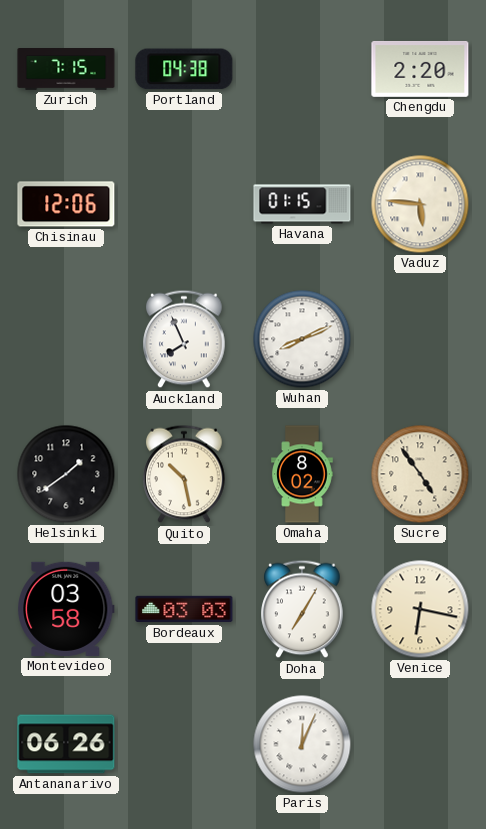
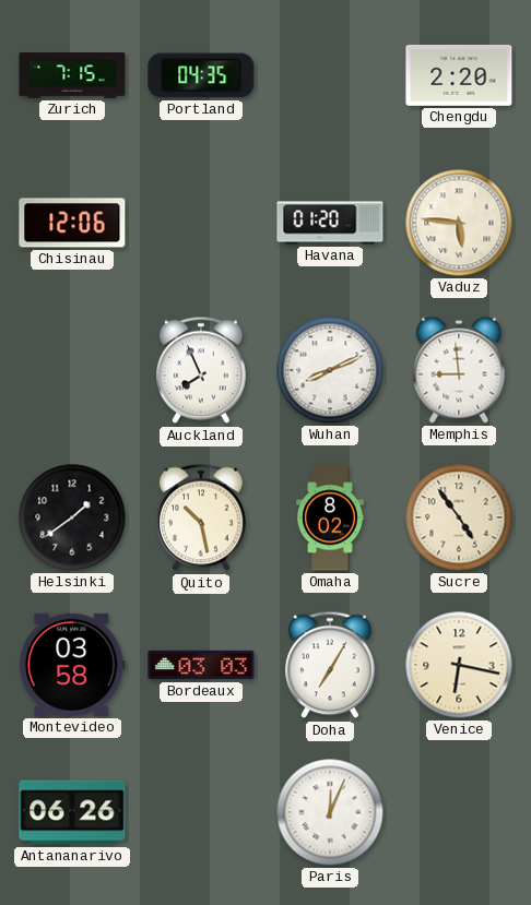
Portland: 04:38 -> 04:35 (201, 75)
Havana: 01:15 -> 01:20 (330, 223)
Memphis: none -> 8:59 (459, 370)
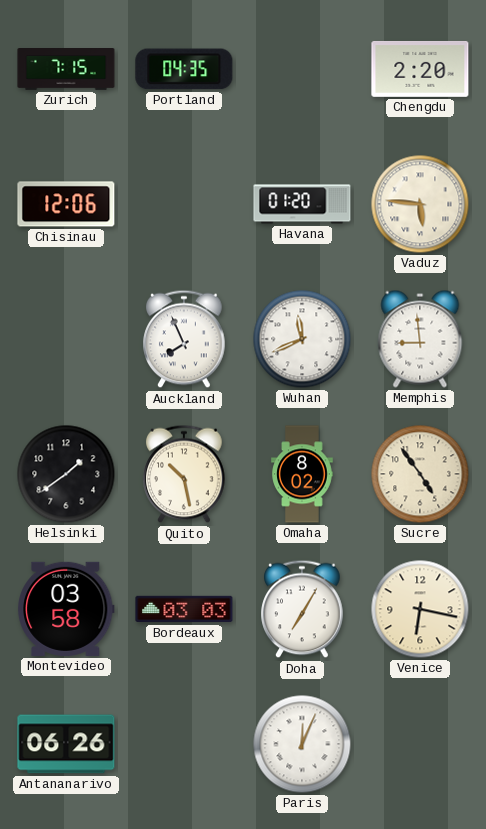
Wuhan: 8:11 -> 11:41 (302, 339)
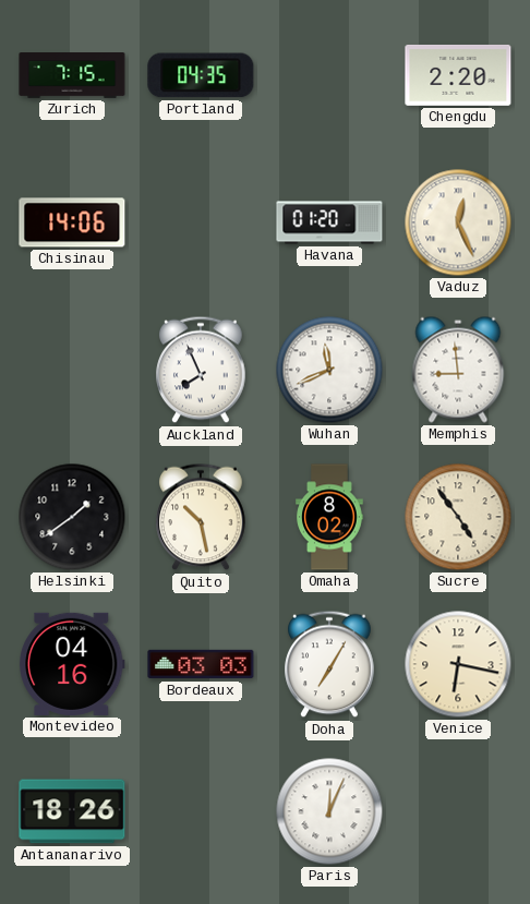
Chisinau: 12:06 -> 14:06 (72, 222)
Vaduz: 5:46 -> 12:26 (458, 222)
Montevideo: 03:58 -> 04:16 (72, 664)
Antananarivo: 06:26 -> 18:26 (72, 811)
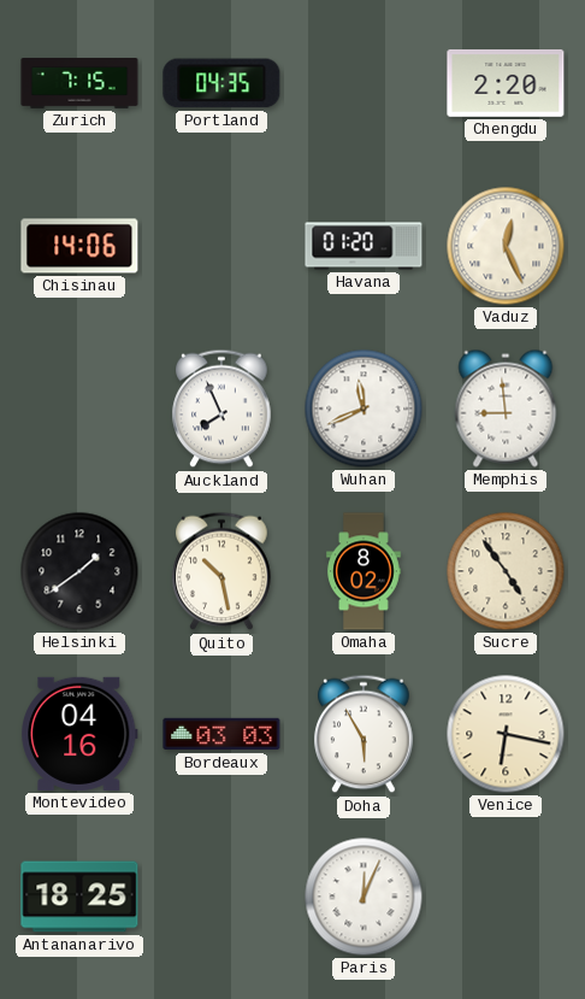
Doha: 7:05 -> 5:55 (364, 734)
Antananarivo: 18:26 -> 18:25 (79, 897)
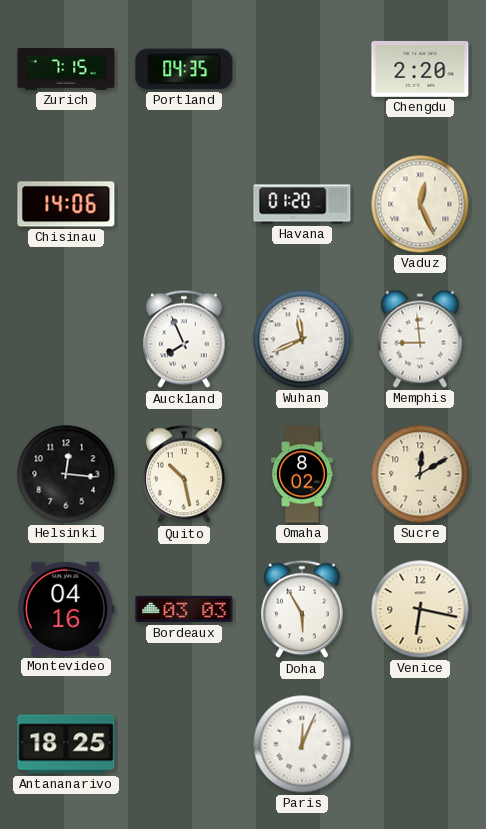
Helsinki: 1:39 -> 12:16 (66, 474)
Sucre: 4:54 -> 12:10 (420, 474)
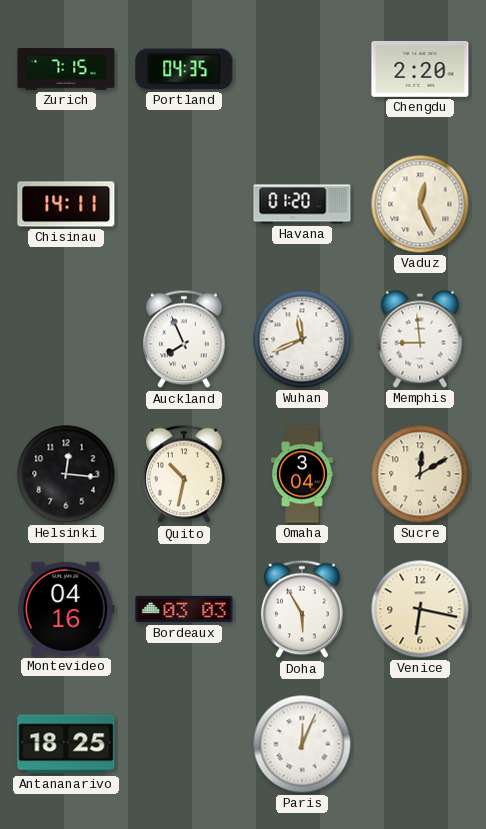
Chisinau: 14:06 -> 14:11 (66, 204)
Quito: 10:28 -> 10:32 (184, 474)
Omaha: 8:02 -> 3:04 (302, 474)
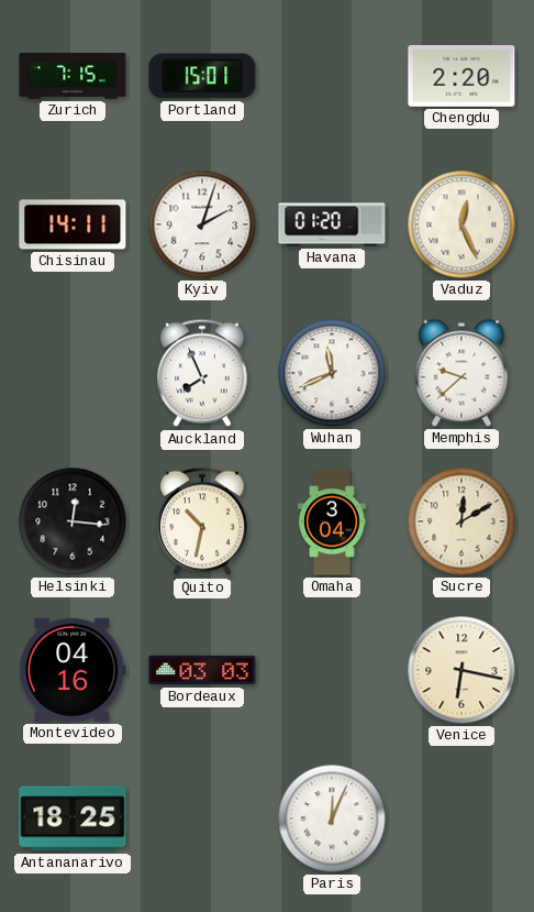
Portland: 04:35 -> 15:01 (202, 76)
Kyiv: none -> 2:03 (202, 224)
Memphis: 8:59 -> 9:38 (461, 373)
Doha: 5:55 -> none (302, 609)
